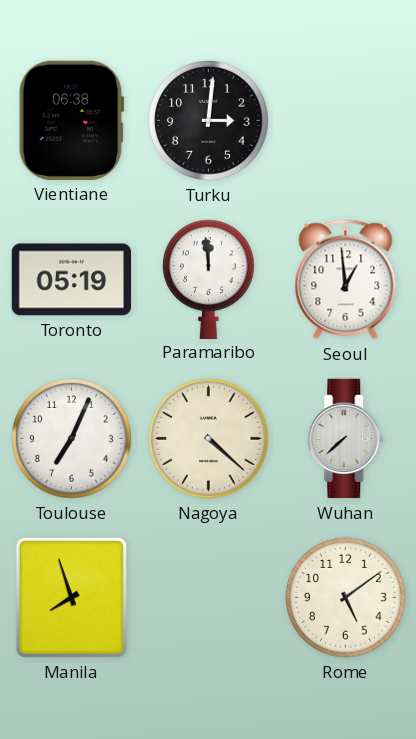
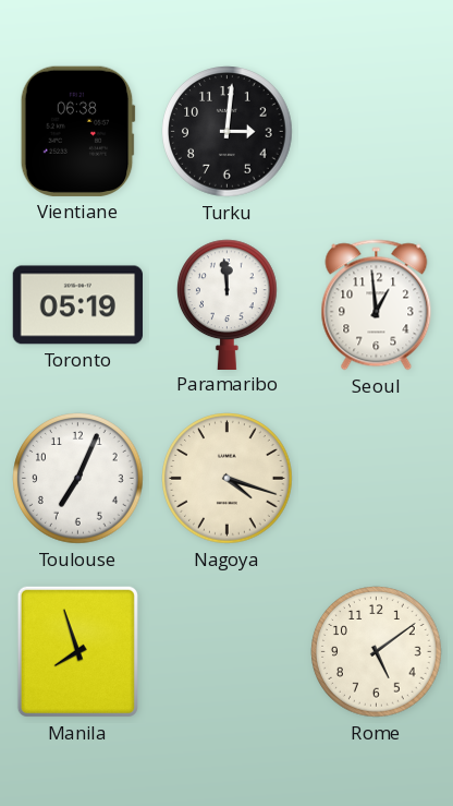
Nagoya: 4:22 -> 4:18 (228, 479)
Wuhan: 7:38 -> none (346, 439)
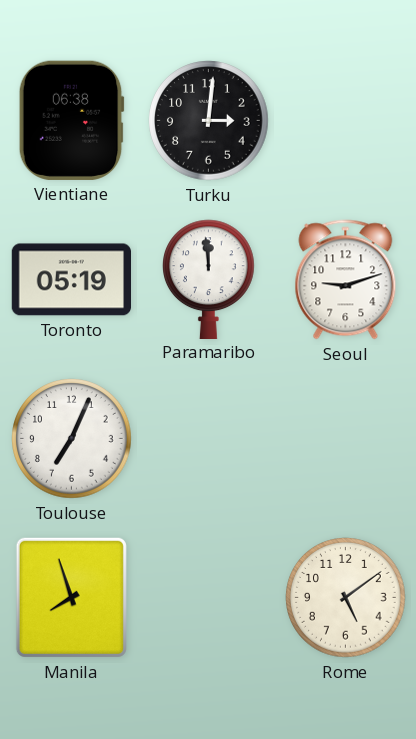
Seoul: 12:59 -> 9:12 (346, 280)
Nagoya: 4:18 -> none (228, 479)
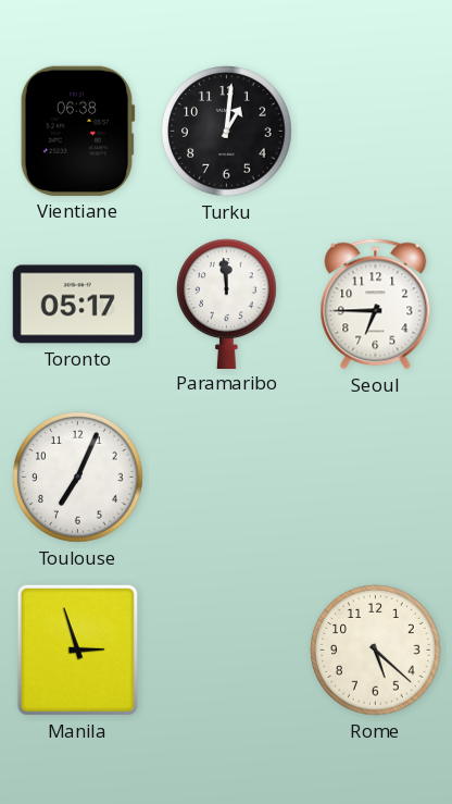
Turku: 3:01 -> 1:01 (227, 132)
Toronto: 05:19 -> 05:17 (77, 305)
Seoul: 9:12 -> 6:45 (376, 305)
Manila: 7:57 -> 2:57 (77, 650)
Rome: 5:09 -> 5:22 (376, 651)
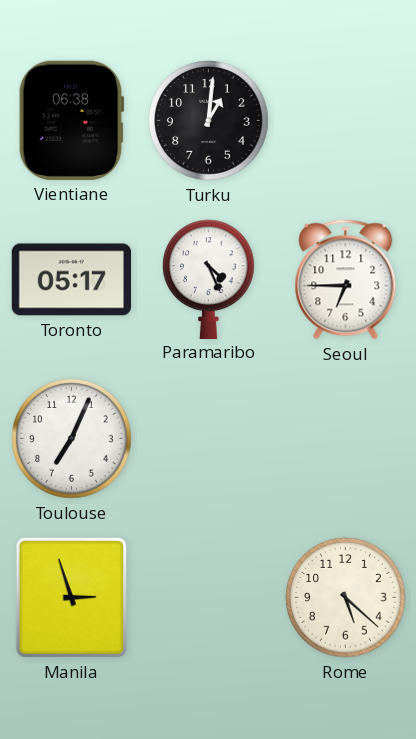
Paramaribo: 11:59 -> 4:26 (209, 279)
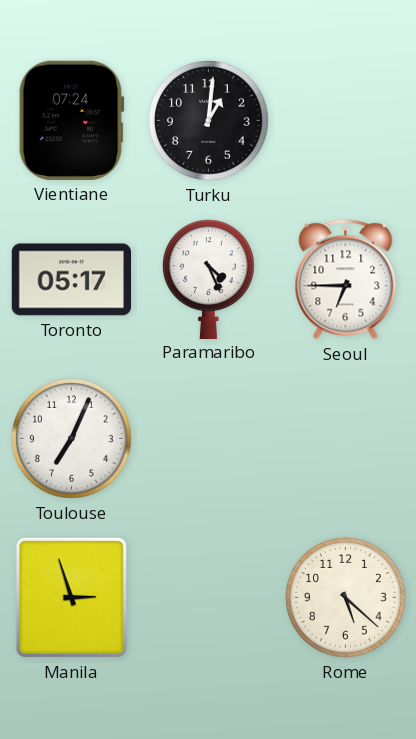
Vientiane: 06:38 -> 07:24 (71, 120)
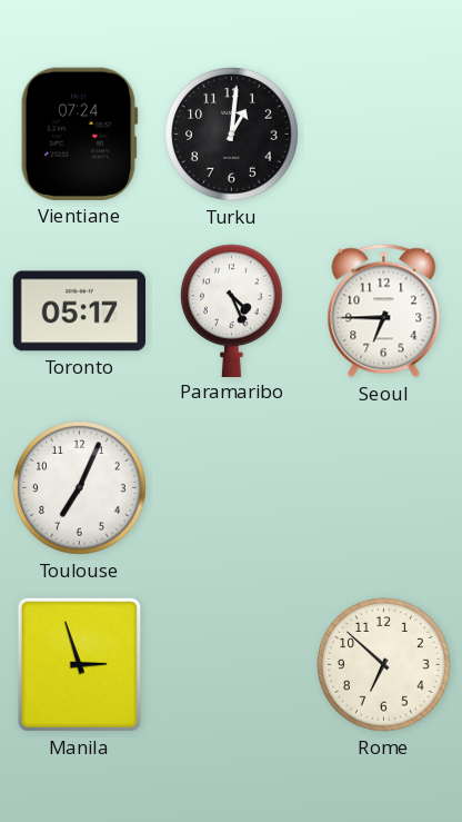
Rome: 5:22 -> 6:52 (384, 665)
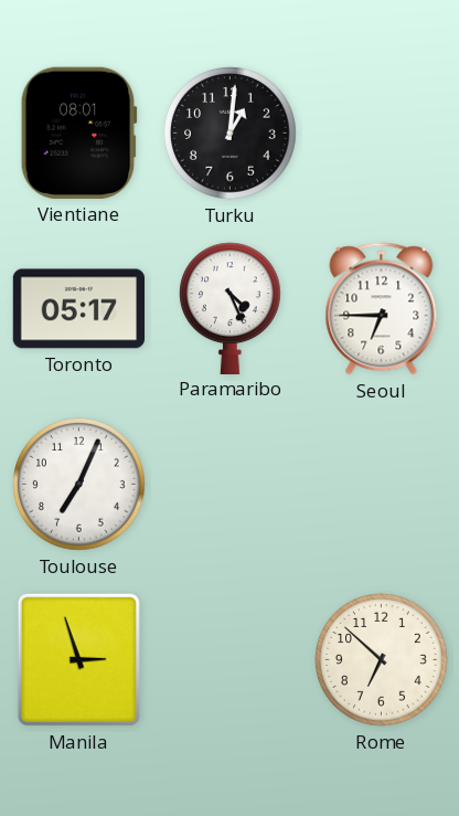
Vientiane: 07:24 -> 08:01 (78, 133)
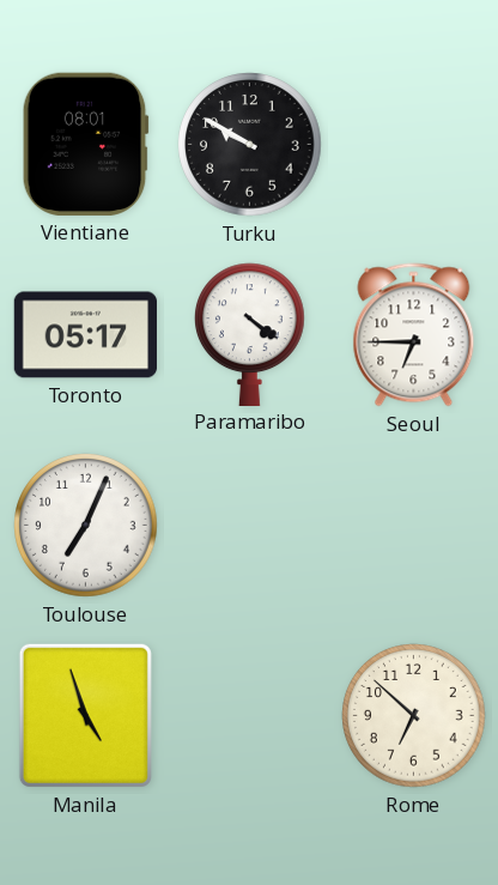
Turku: 1:01 -> 9:50 (250, 145)
Paramaribo: 4:26 -> 4:21 (250, 334)
Manila: 2:57 -> 4:57 (85, 715)
